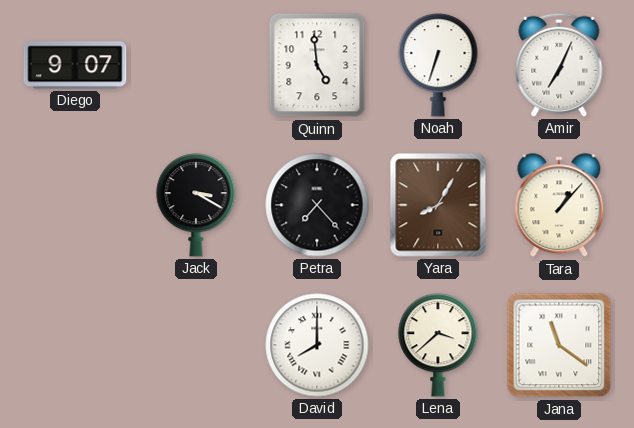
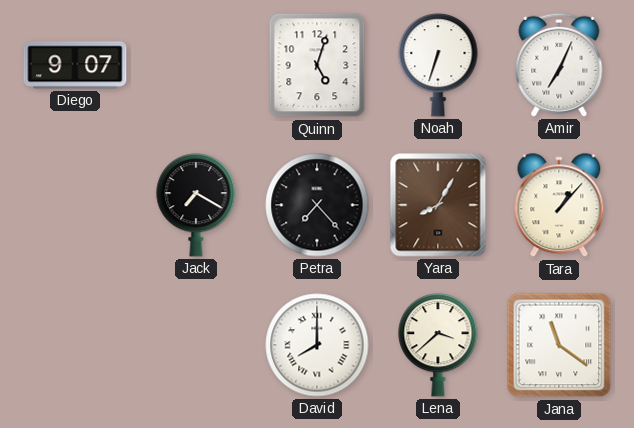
Quinn: 4:59 -> 5:03 (317, 65)
Jack: 3:20 -> 7:20 (196, 205)
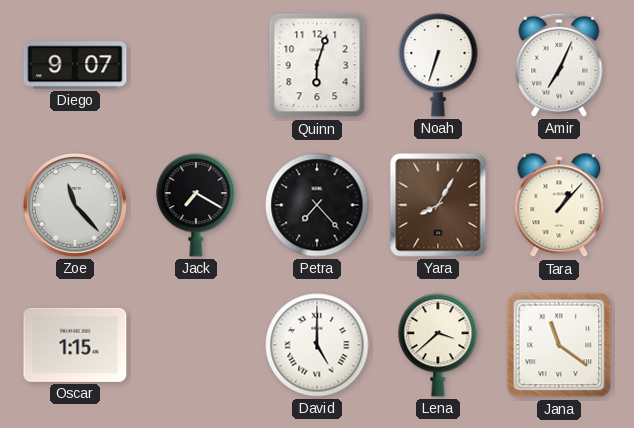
Quinn: 5:03 -> 6:03 (317, 65)
Zoe: none -> 11:23 (75, 205)
Oscar: none -> 1:15 (75, 345)
David: 8:00 -> 5:00 (317, 345)
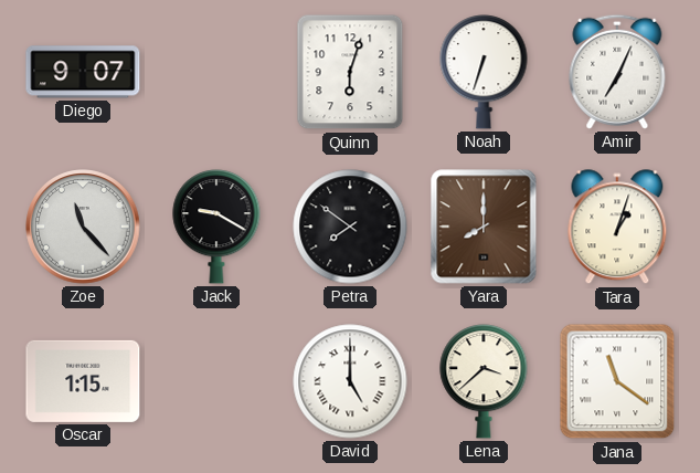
Jack: 7:20 -> 9:20 (216, 227)
Petra: 7:23 -> 7:51 (350, 227)
Yara: 8:05 -> 8:00 (484, 227)
Tara: 1:07 -> 1:03 (617, 228)
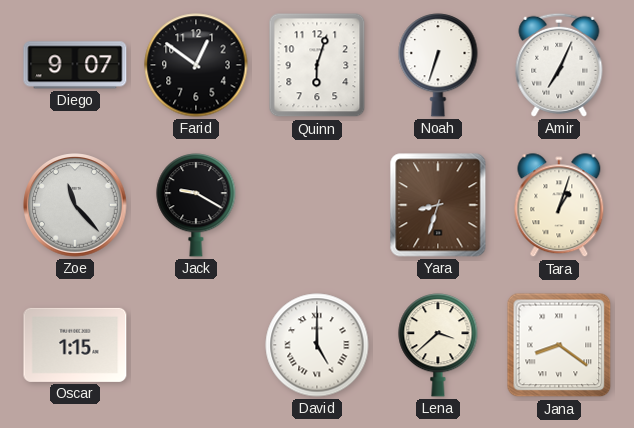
Farid: none -> 12:51 (196, 65)
Petra: 7:51 -> none (350, 227)
Yara: 8:00 -> 8:33 (438, 205)
Jana: 11:21 -> 8:21 (559, 345)
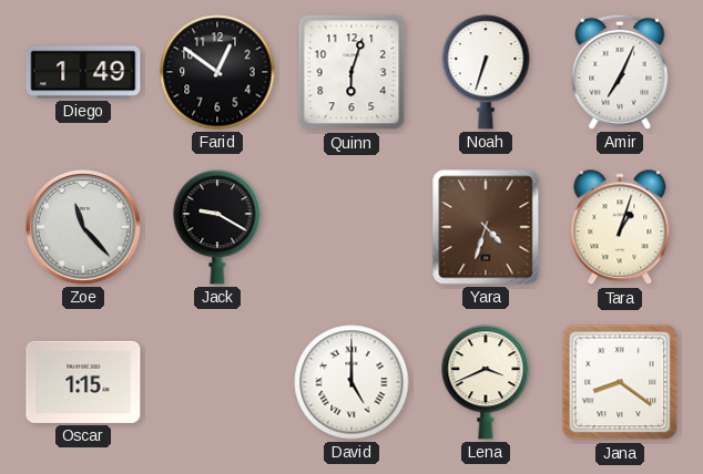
Diego: 9:07 -> 1:49 (83, 72)
Yara: 8:33 -> 4:33 (486, 227)
Lena: 3:38 -> 3:41 (486, 382)
